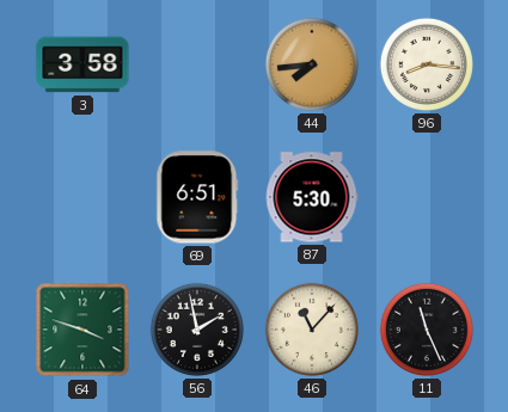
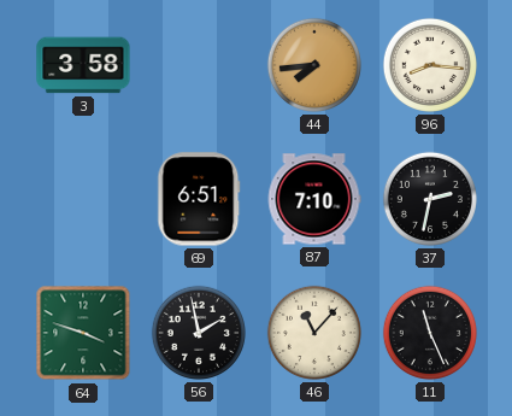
87: 5:30 -> 7:10 (314, 199)
37: none -> 2:32 (430, 199)
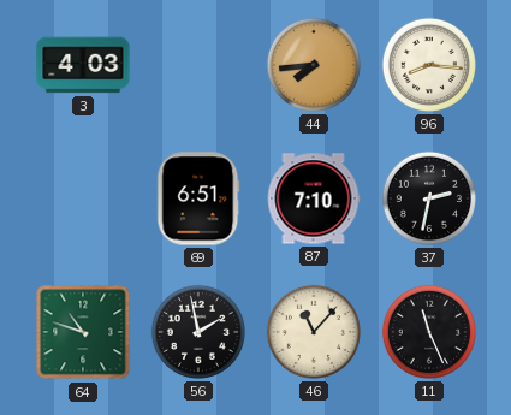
3: 3:58 -> 4:03 (83, 65)
64: 3:48 -> 10:48 (83, 332)
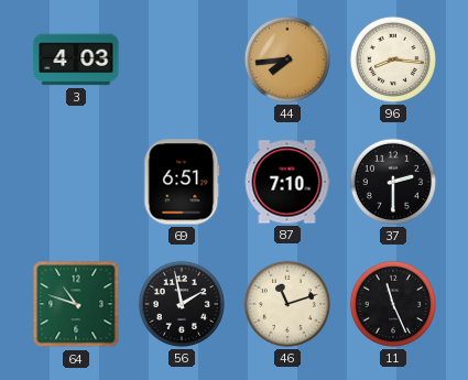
37: 2:32 -> 2:30 (393, 182)
46: 11:07 -> 11:12 (287, 304)
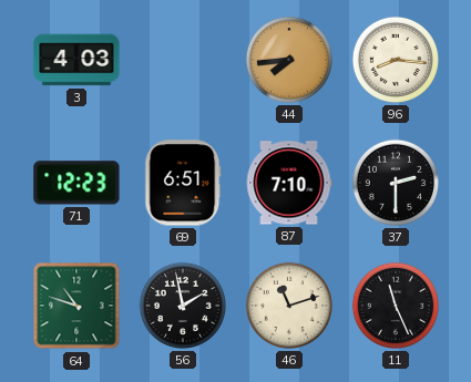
71: none -> 12:23 (76, 183)
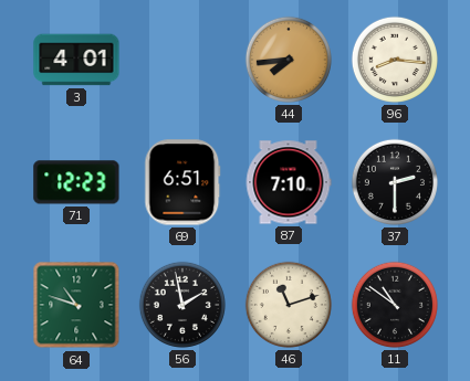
3: 4:03 -> 4:01 (76, 60)
11: 11:26 -> 10:51 (395, 305)
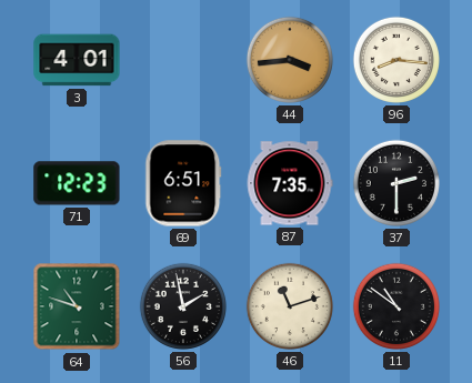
44: 7:44 -> 3:44 (290, 60)
87: 7:10 -> 7:35 (290, 183)
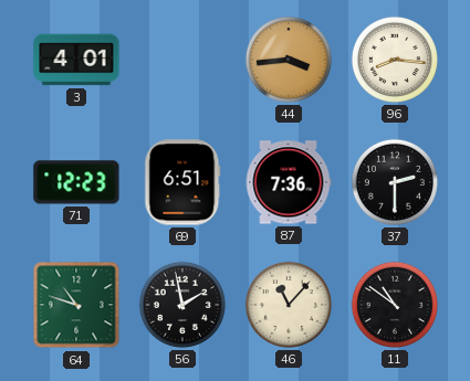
87: 7:35 -> 7:36 (289, 182)
46: 11:12 -> 11:07 (289, 305)
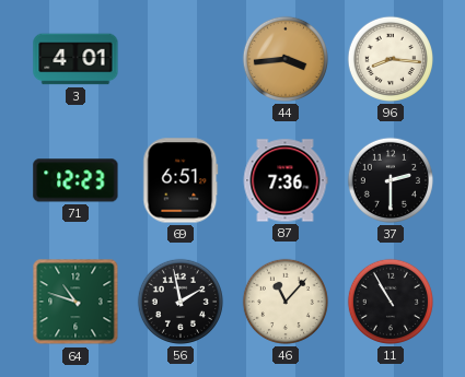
11: 10:51 -> 10:55 (391, 302)
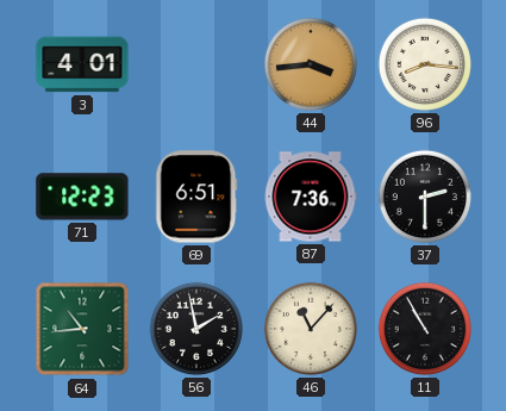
64: 10:48 -> 10:44 (82, 329)
